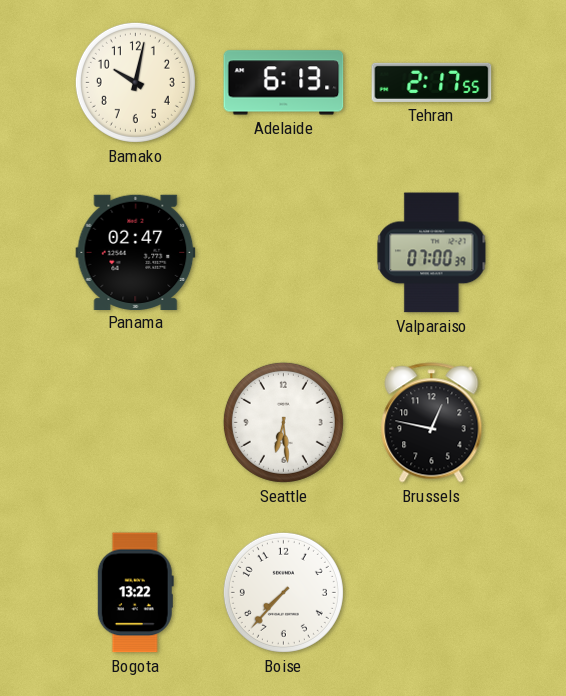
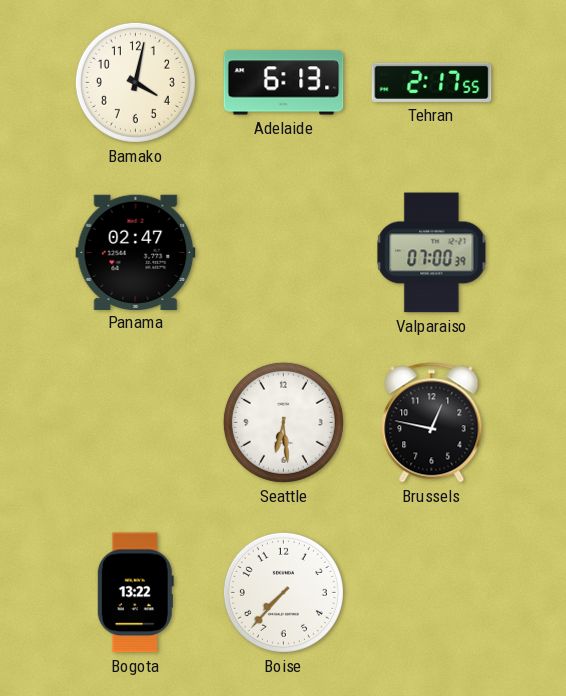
Bamako: 10:02 -> 4:02 (135, 82)
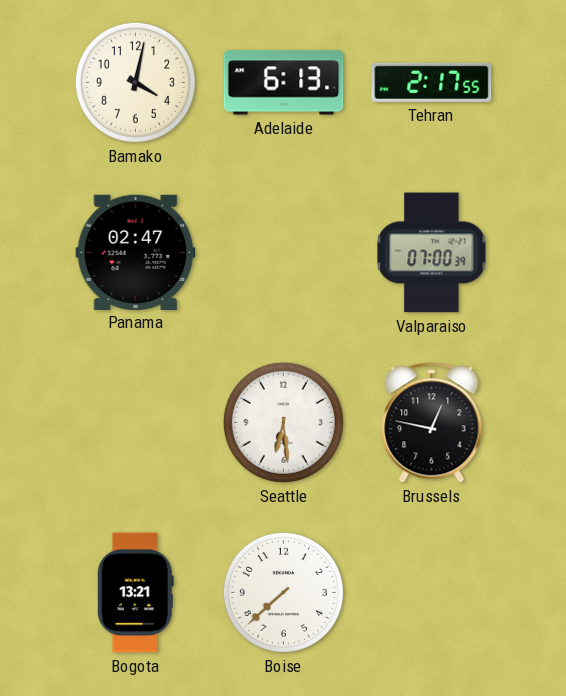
Bogota: 13:22 -> 13:21 (135, 593)
Boise: 7:37 -> 7:38 (283, 592)
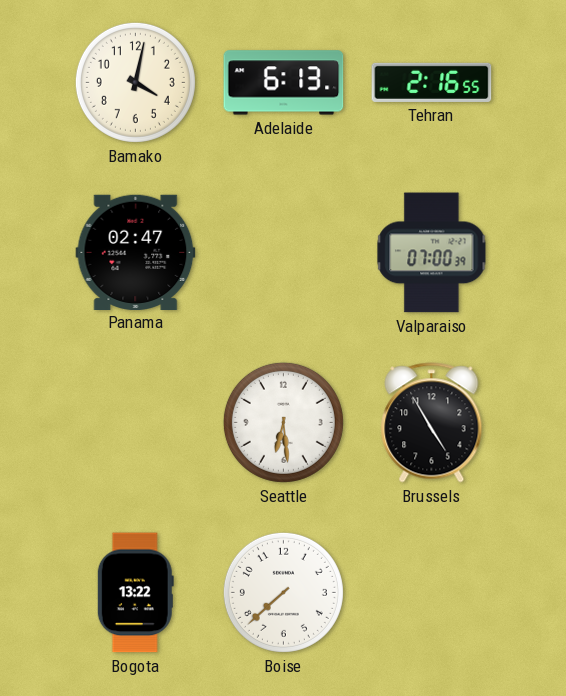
Tehran: 2:17 -> 2:16 (432, 82)
Brussels: 12:47 -> 4:55 (432, 423)
Bogota: 13:21 -> 13:22 (135, 593)
